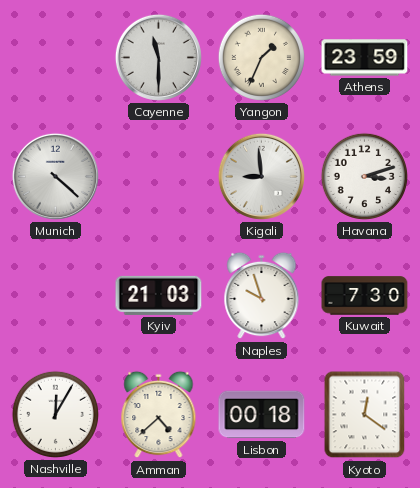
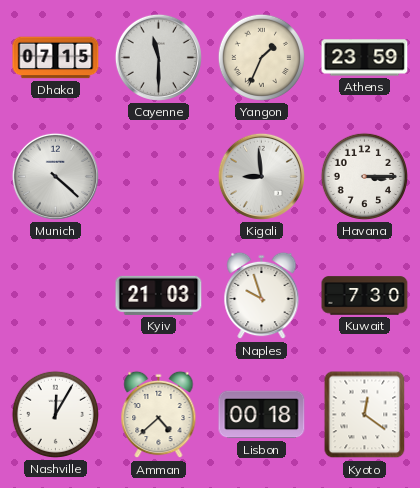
Dhaka: none -> 07:15 (56, 58)
Havana: 3:12 -> 3:15 (364, 176)
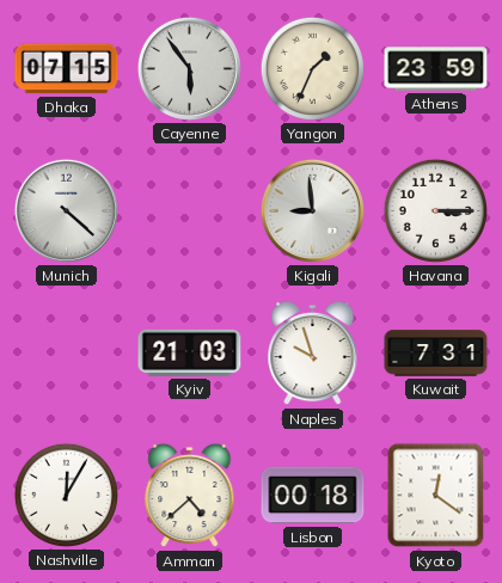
Cayenne: 11:30 -> 5:54 (189, 68)
Kuwait: 7:30 -> 7:31 (436, 354)
